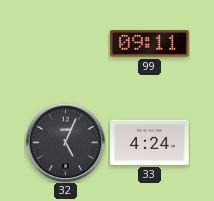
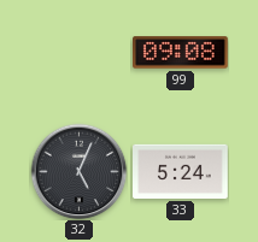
99: 09:11 -> 09:08 (181, 53)
33: 4:24 -> 5:24 (181, 171)
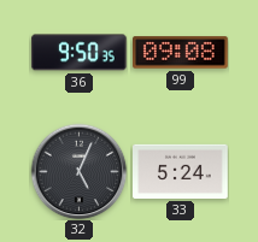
36: none -> 9:50 (78, 53)
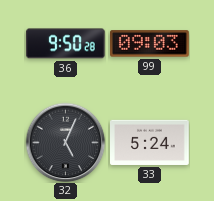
36: 9:50:35 -> 9:50:28 (65, 44)
99: 09:08 -> 09:03 (150, 44)
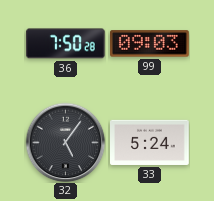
36: 9:50 -> 7:50 (65, 44)
32: 5:04 -> 5:06 (65, 142)
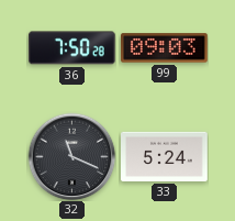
32: 5:06 -> 11:19 (71, 156)
